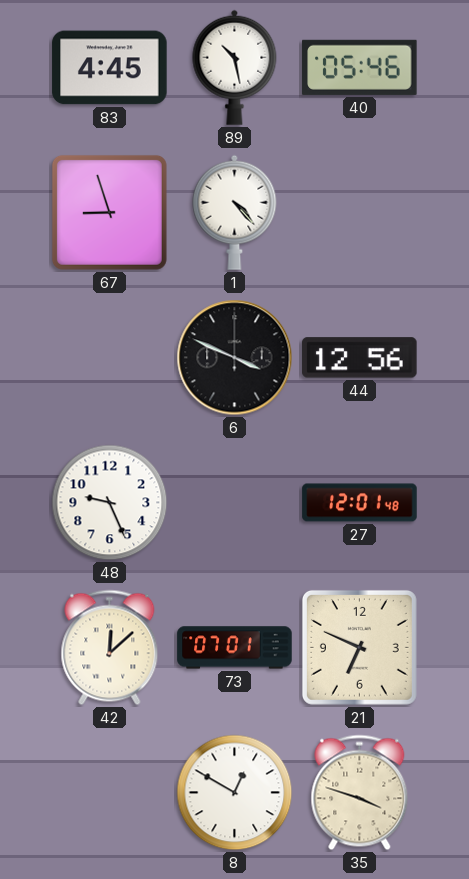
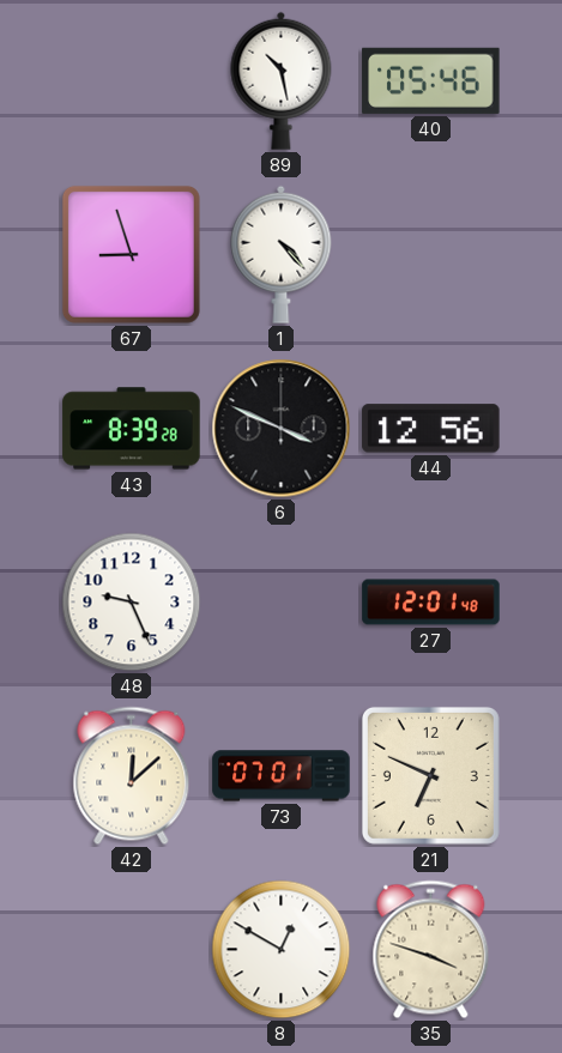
83: 4:45 -> none (110, 68)
43: none -> 8:39 (132, 429)
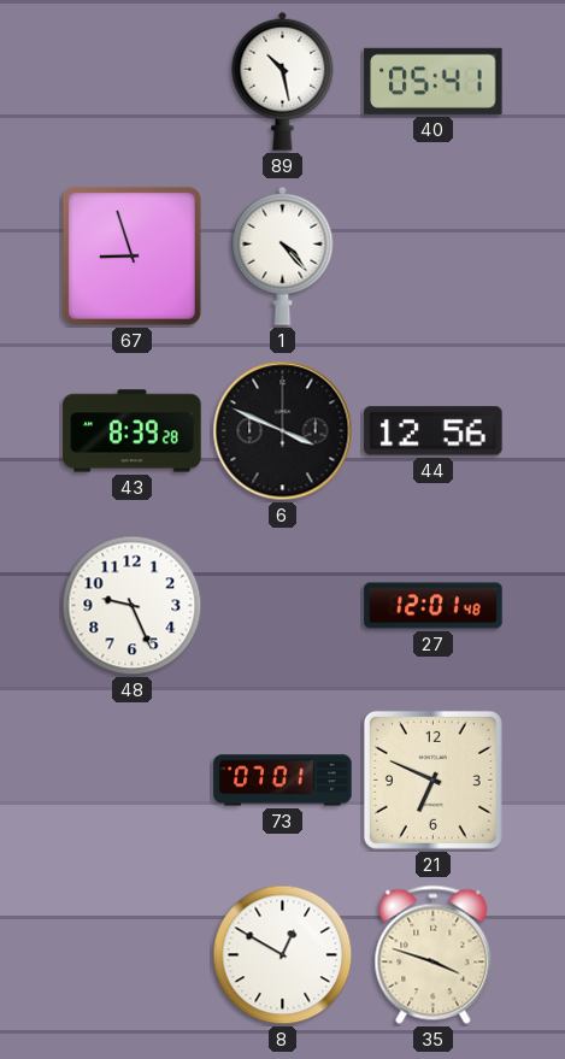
40: 05:46 -> 05:41 (434, 81)
42: 12:08 -> none (132, 776)
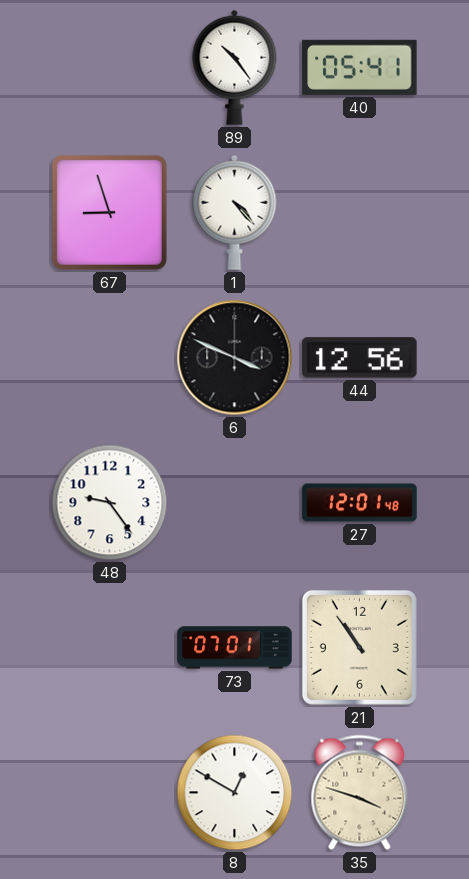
89: 10:28 -> 10:24 (235, 67)
43: 8:39 -> none (133, 431)
48: 9:26 -> 9:24 (110, 503)
21: 6:49 -> 10:54 (359, 647)
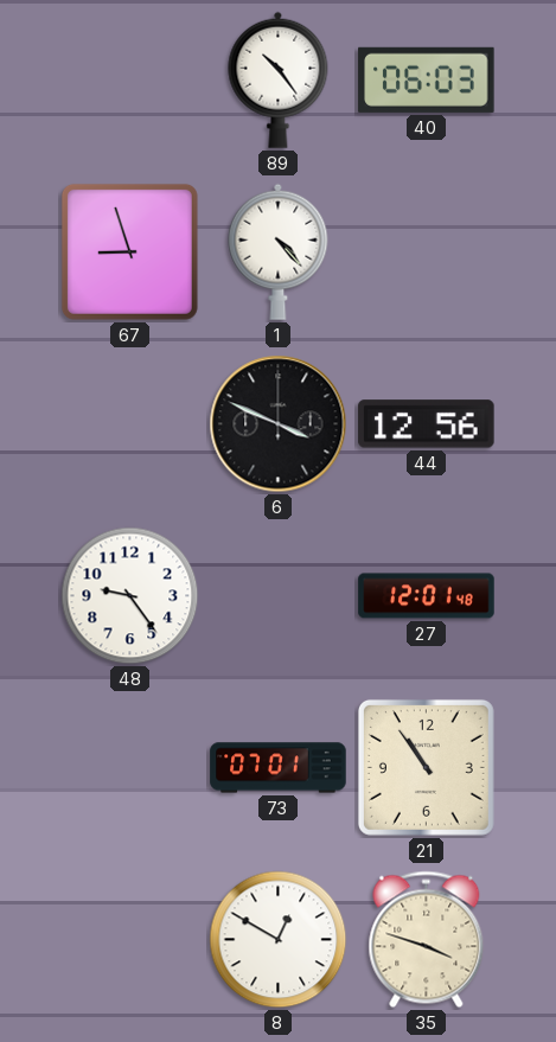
40: 05:41 -> 06:03 (427, 79)
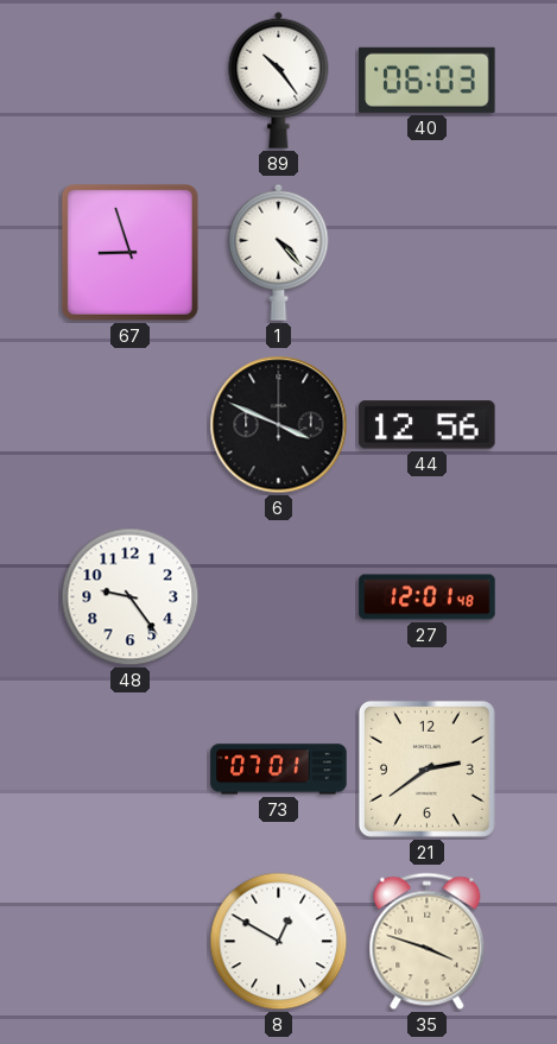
21: 10:54 -> 2:39 (426, 768)
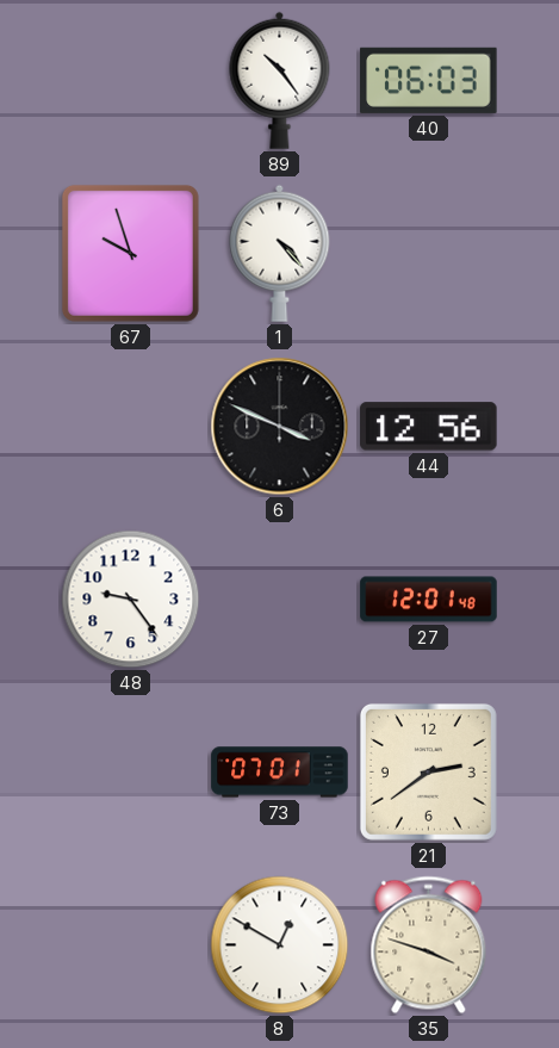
67: 8:57 -> 9:57 (130, 253)
